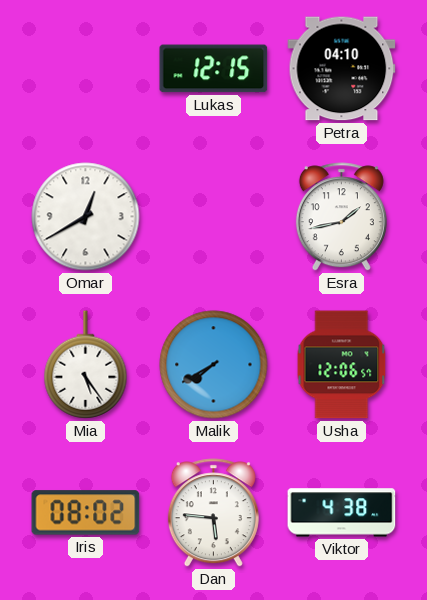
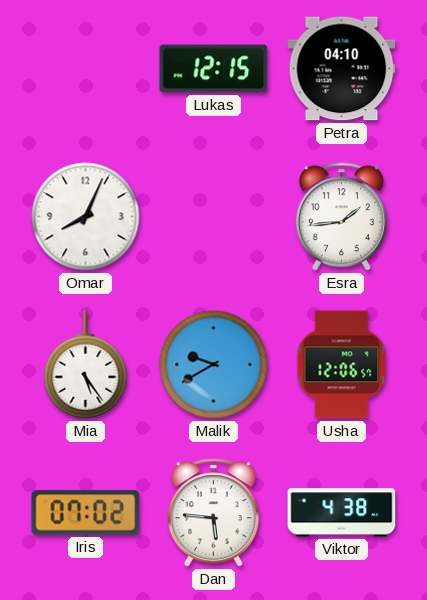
Omar: 12:40 -> 8:04 (86, 217)
Esra: 1:43 -> 1:44 (341, 217)
Malik: 7:40 -> 9:40 (214, 365)
Iris: 08:02 -> 07:02 (86, 513)
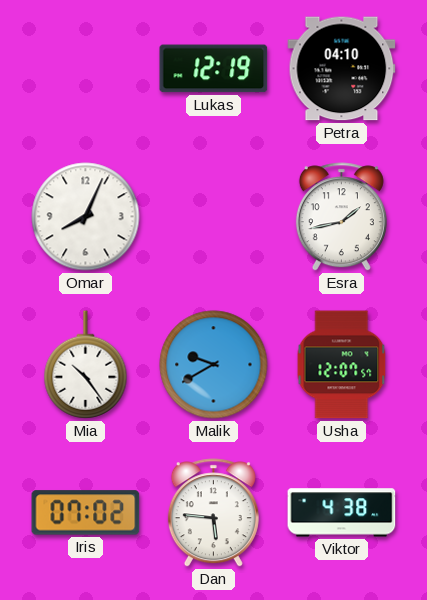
Lukas: 12:15 -> 12:19 (214, 69)
Esra: 1:44 -> 1:43 (341, 217)
Mia: 5:24 -> 10:24 (86, 365)
Usha: 12:06 -> 12:07 (342, 365)
